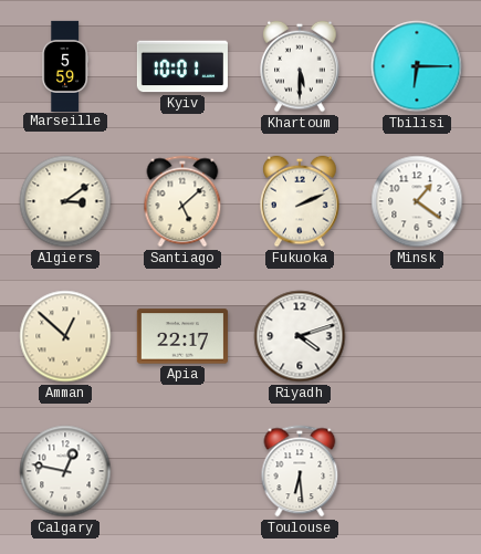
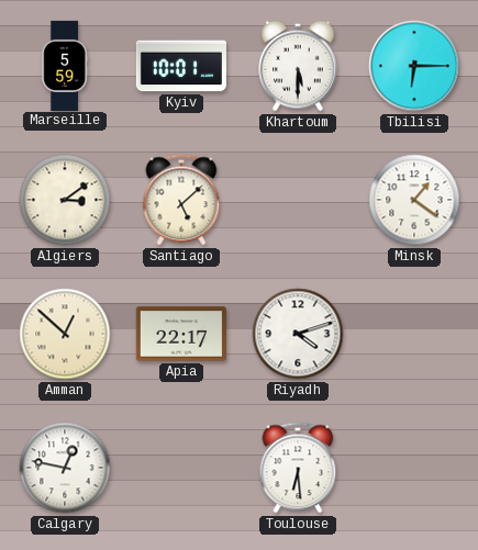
Fukuoka: 2:11 -> none (300, 201)
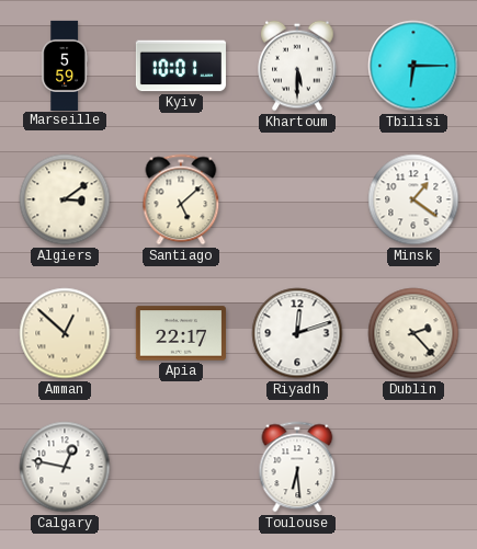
Riyadh: 4:12 -> 12:12 (297, 333)
Dublin: none -> 2:23 (413, 333)
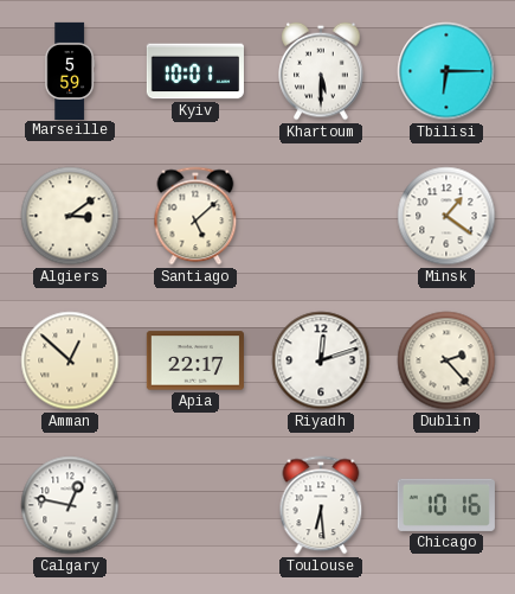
Chicago: none -> 10:16 (446, 505)
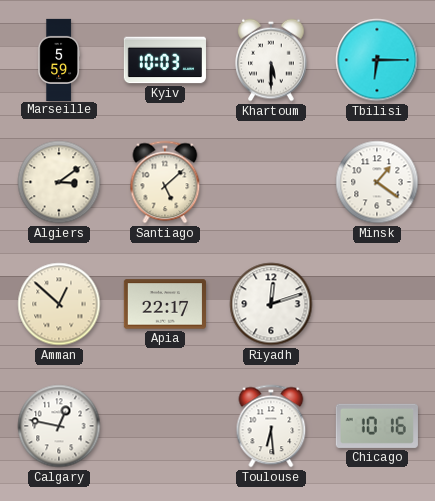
Kyiv: 10:01 -> 10:03 (165, 60)
Dublin: 2:23 -> none (446, 360)
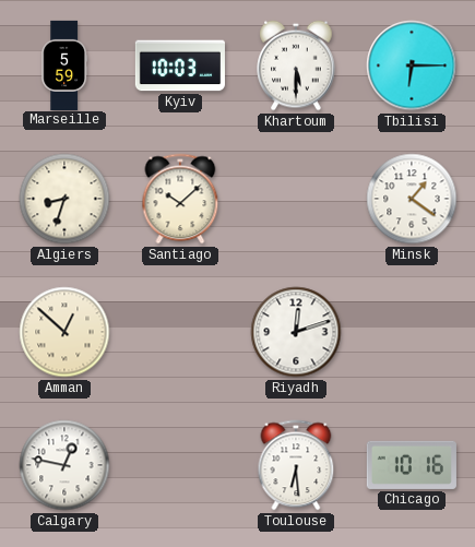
Algiers: 3:09 -> 8:33 (64, 199)
Santiago: 5:08 -> 10:08 (180, 199)
Apia: 22:17 -> none (165, 304)
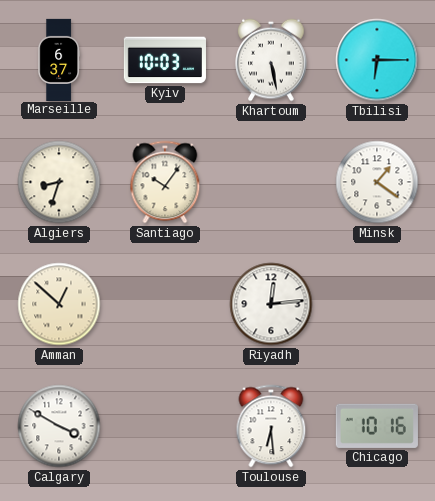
Marseille: 5:59 -> 6:37 (59, 59)
Khartoum: 5:30 -> 5:28 (271, 60)
Santiago: 10:08 -> 10:06 (165, 182)
Riyadh: 12:12 -> 12:14 (271, 304)
Calgary: 12:47 -> 3:50 (59, 426)
